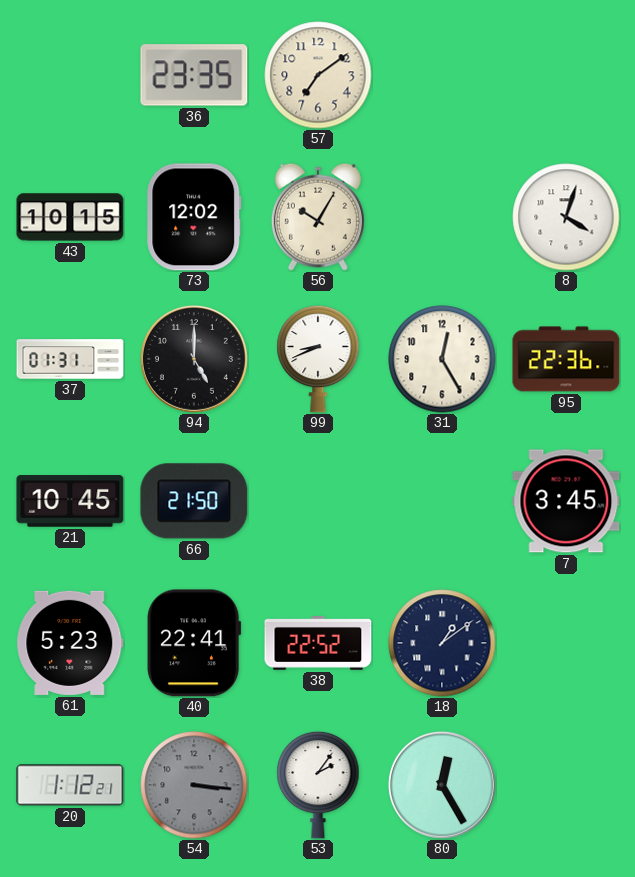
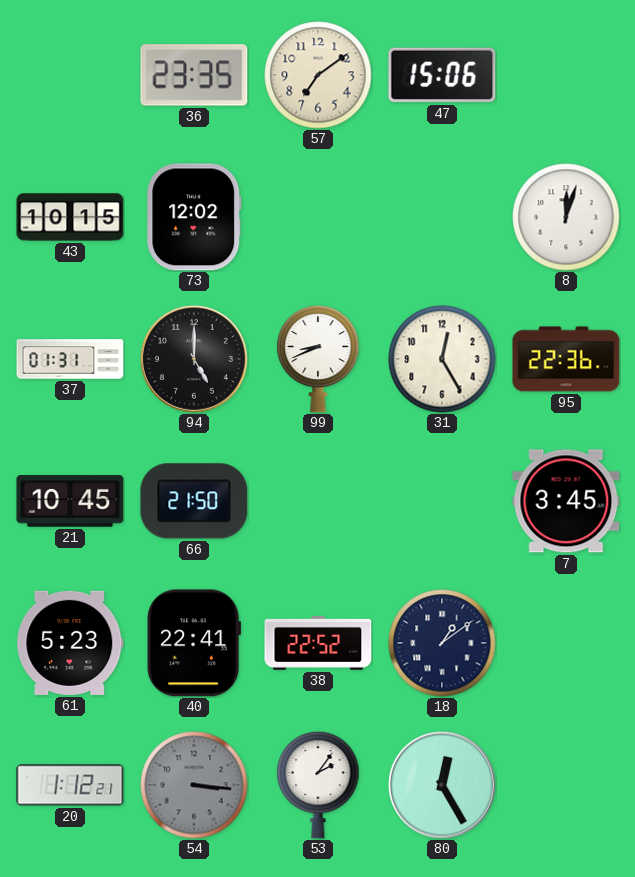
47: none -> 15:06 (442, 75)
56: 10:05 -> none (318, 217)
8: 4:03 -> 12:03 (566, 217)
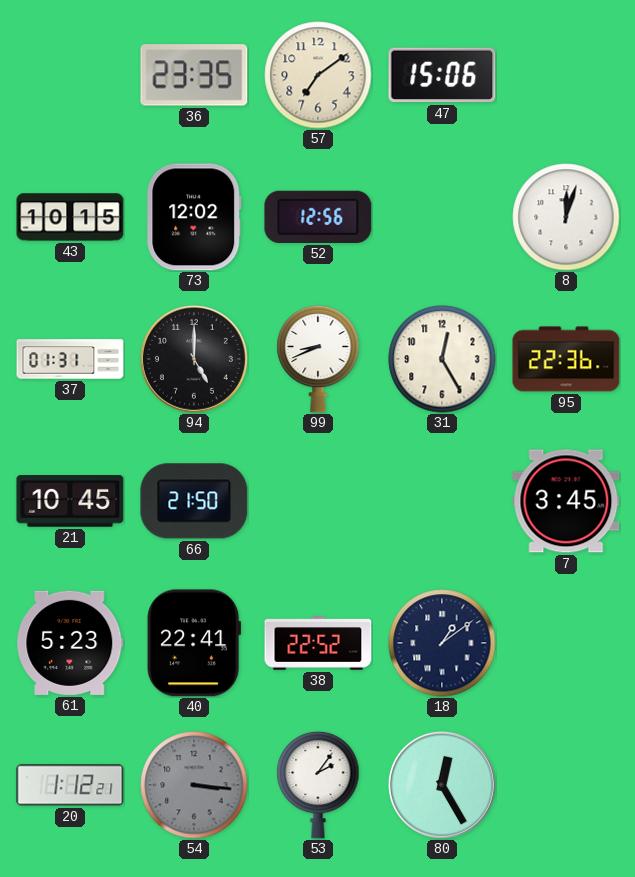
52: none -> 12:56 (318, 217)
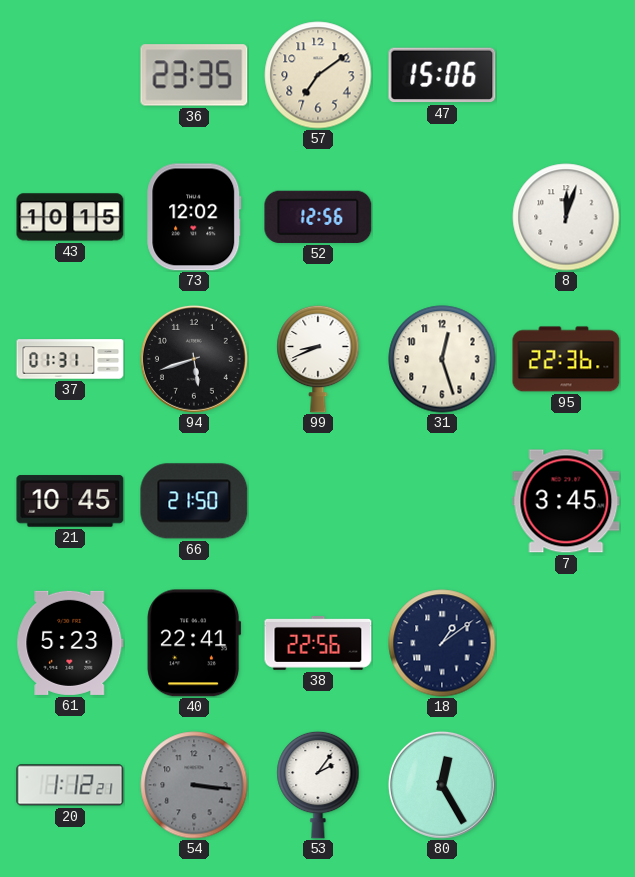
94: 5:00 -> 5:42 (194, 359)
31: 12:25 -> 12:27 (442, 359)
38: 22:52 -> 22:56 (318, 644)
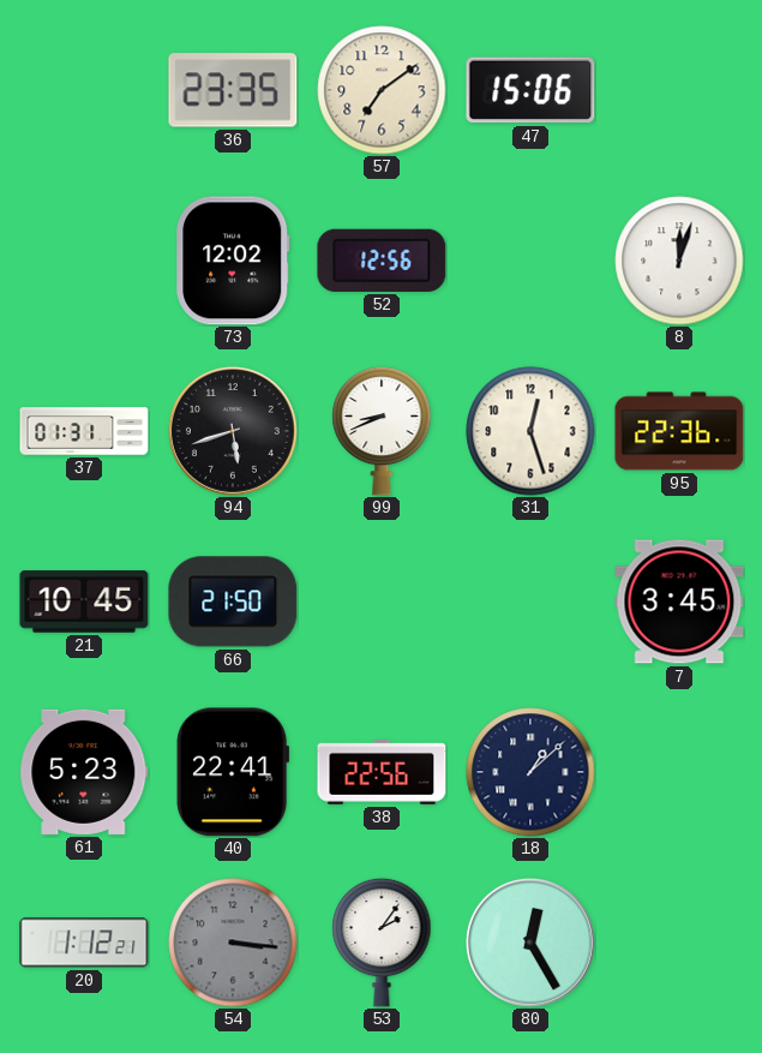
43: 10:15 -> none (70, 217)
18: 1:09 -> 1:08 (530, 772)
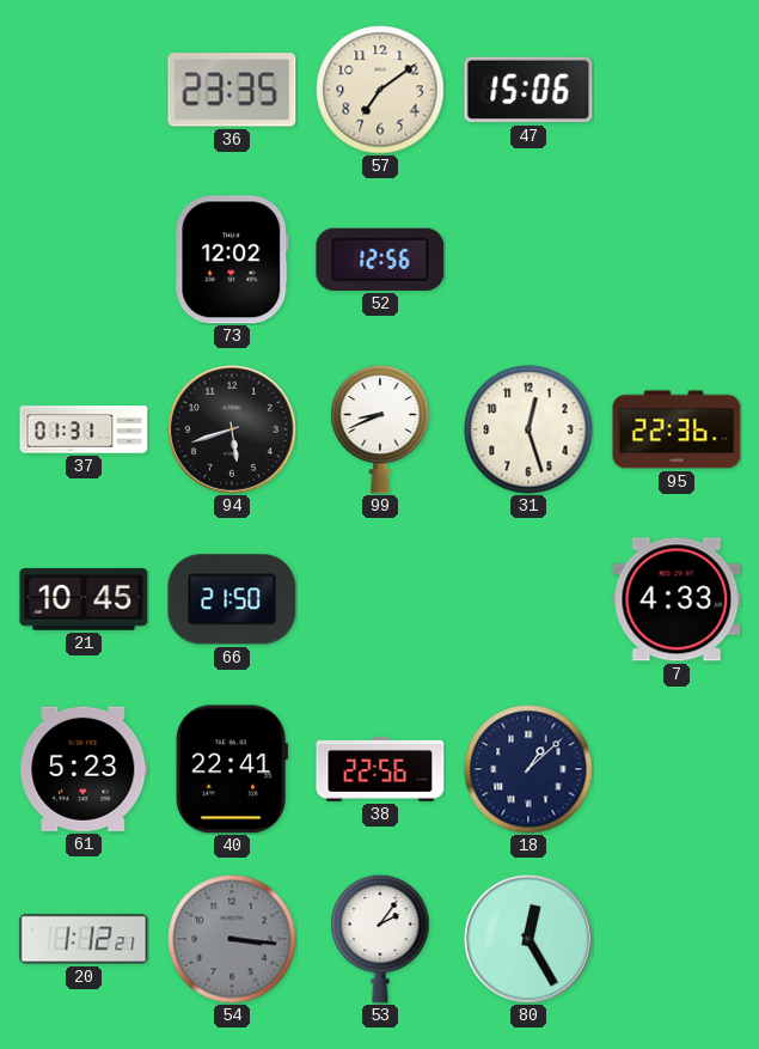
8: 12:03 -> none (679, 261)
7: 3:45 -> 4:33 (677, 599)
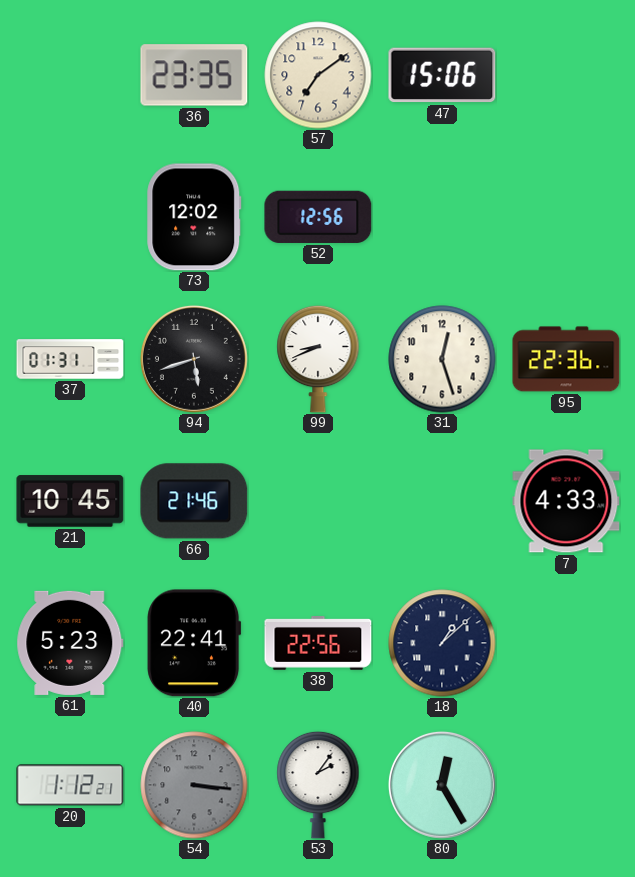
66: 21:50 -> 21:46 (194, 501)
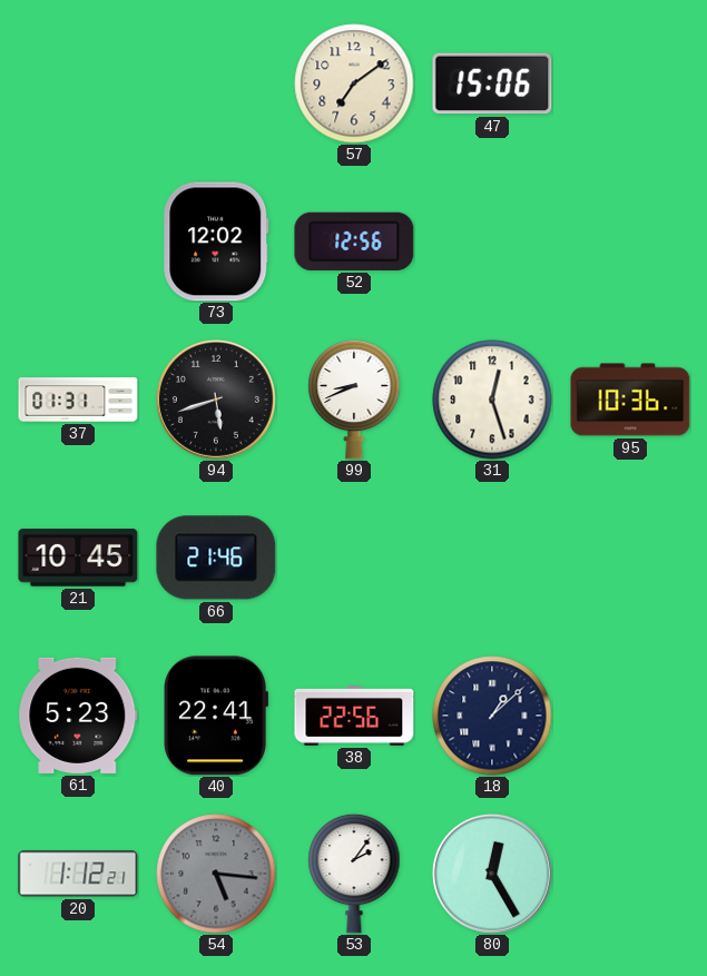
36: 23:35 -> none (194, 75)
95: 22:36 -> 10:36 (630, 400)
7: 4:33 -> none (566, 501)
54: 3:16 -> 5:16 (216, 874)
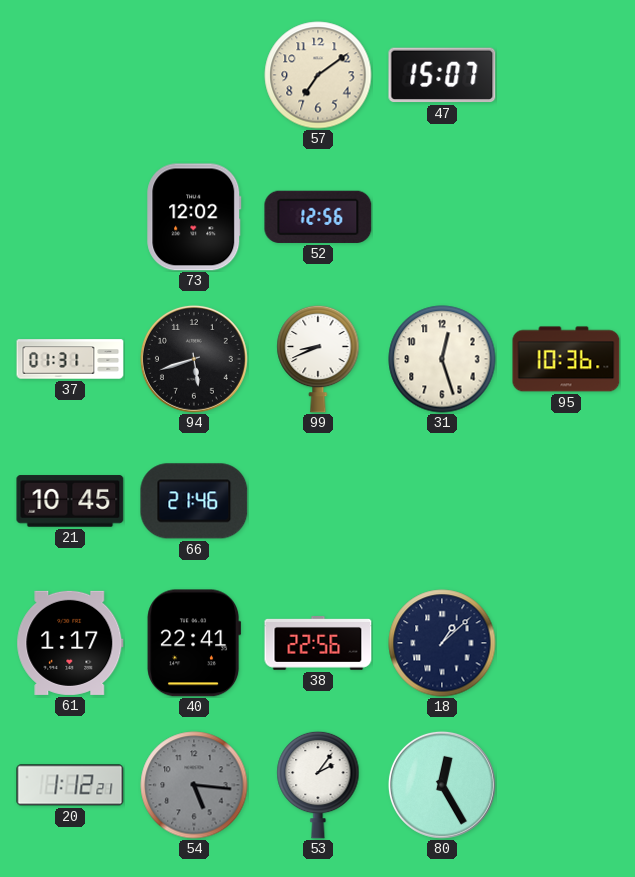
47: 15:06 -> 15:07 (442, 75)
61: 5:23 -> 1:17 (70, 643)
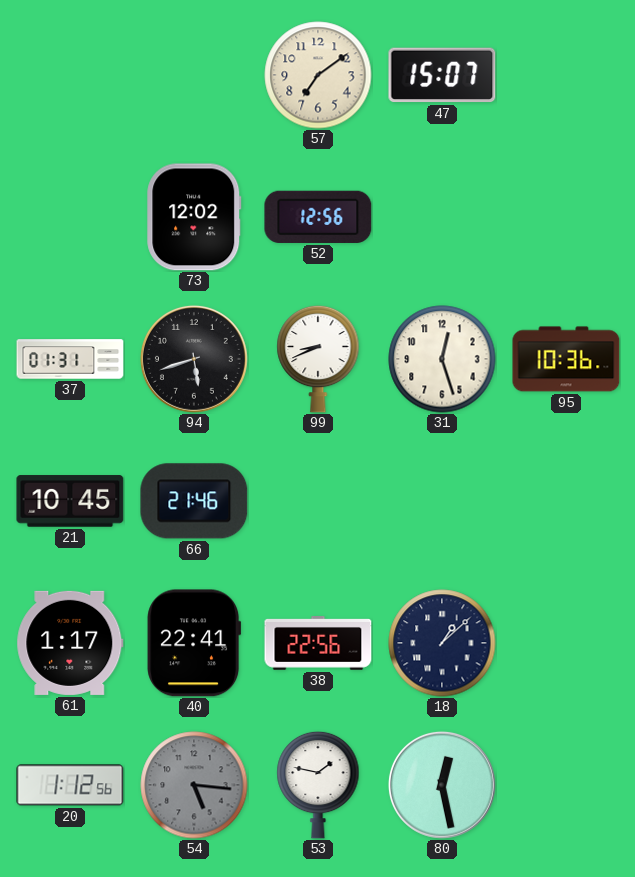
20: 1:12:21 -> 1:12:56 (70, 785)
53: 2:06 -> 1:47 (318, 785)
80: 12:25 -> 12:28 (442, 785)
